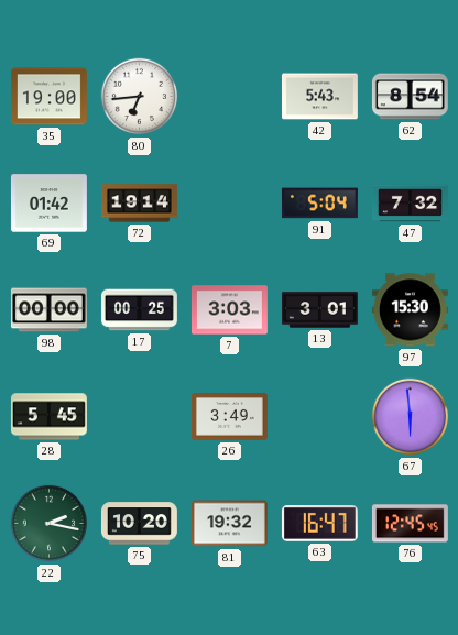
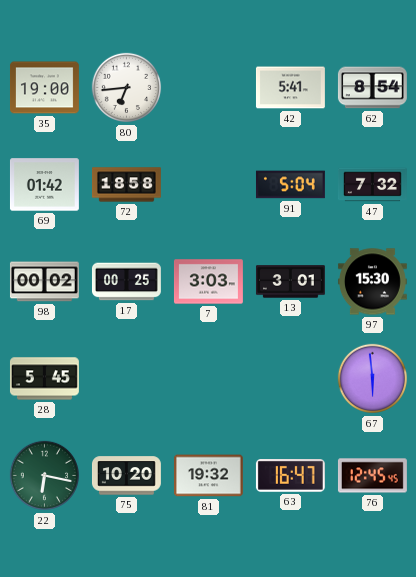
42: 5:43 -> 5:41 (290, 88)
72: 19:14 -> 18:58 (127, 185)
98: 00:00 -> 00:02 (44, 282)
26: 3:49 -> none (229, 417)
22: 2:17 -> 6:17 (45, 476)
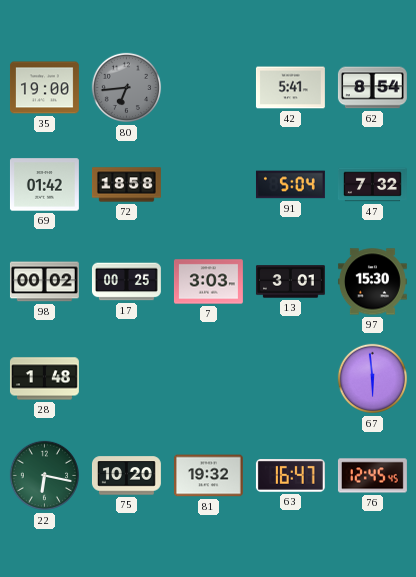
80 dial: white -> grey (127, 88)
28: 5:45 -> 1:48 (44, 379)
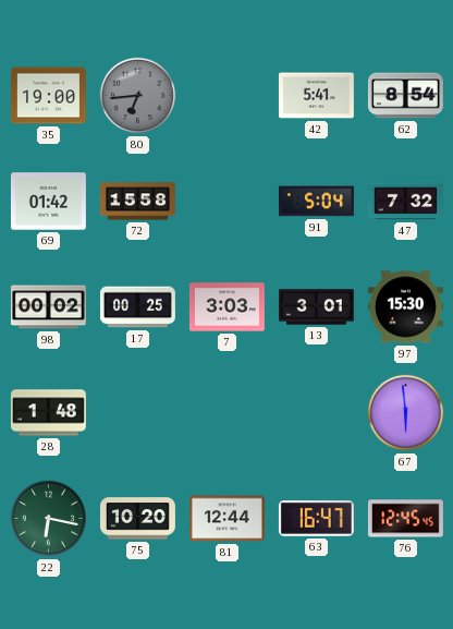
72: 18:58 -> 15:58 (138, 202)
81: 19:32 -> 12:44 (226, 519)
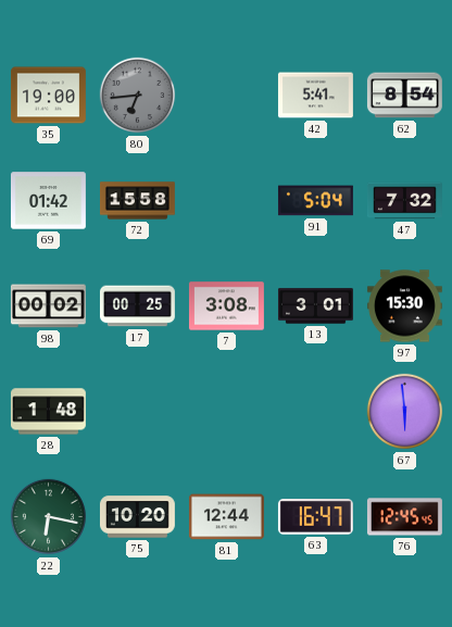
7: 3:03 -> 3:08 (226, 306)
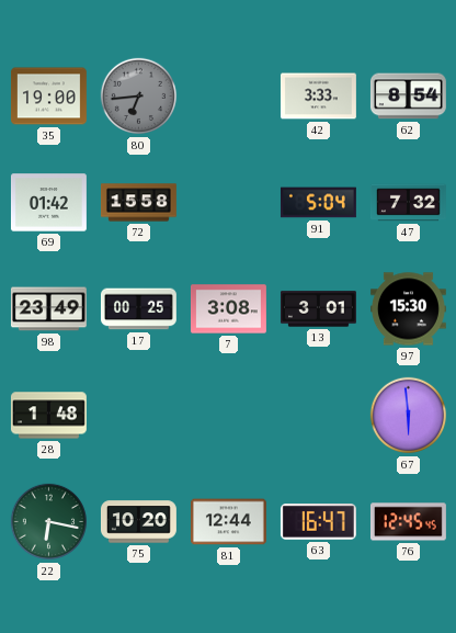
42: 5:41 -> 3:33 (318, 97)
98: 00:02 -> 23:49 (48, 309)
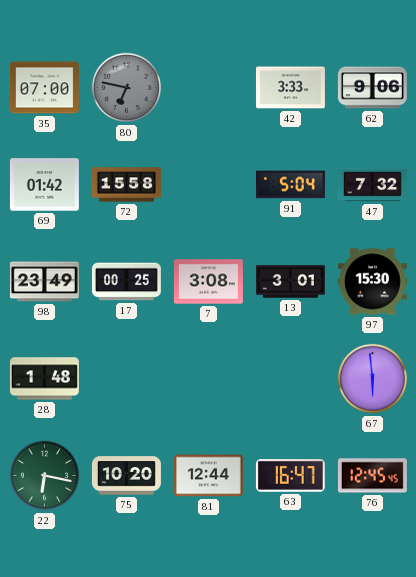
35: 19:00 -> 07:00 (44, 88)
80: 6:44 -> 6:47 (127, 88)
62: 8:54 -> 9:06 (372, 88)
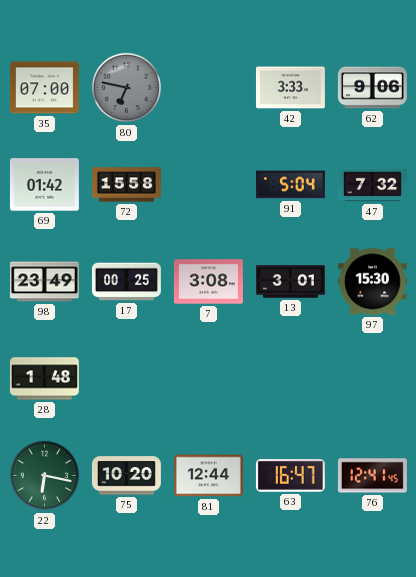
67: 5:59 -> none (373, 379)
76: 12:45 -> 12:41 (372, 476)
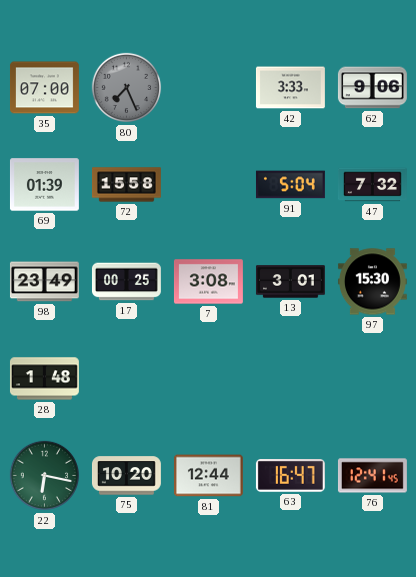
80: 6:47 -> 7:26 (127, 88)
69: 01:42 -> 01:39 (44, 185)
